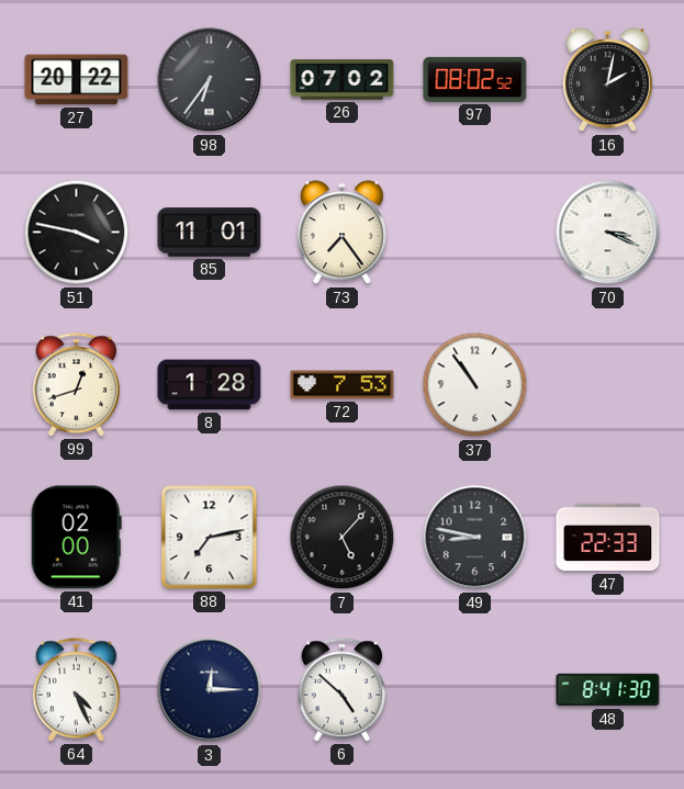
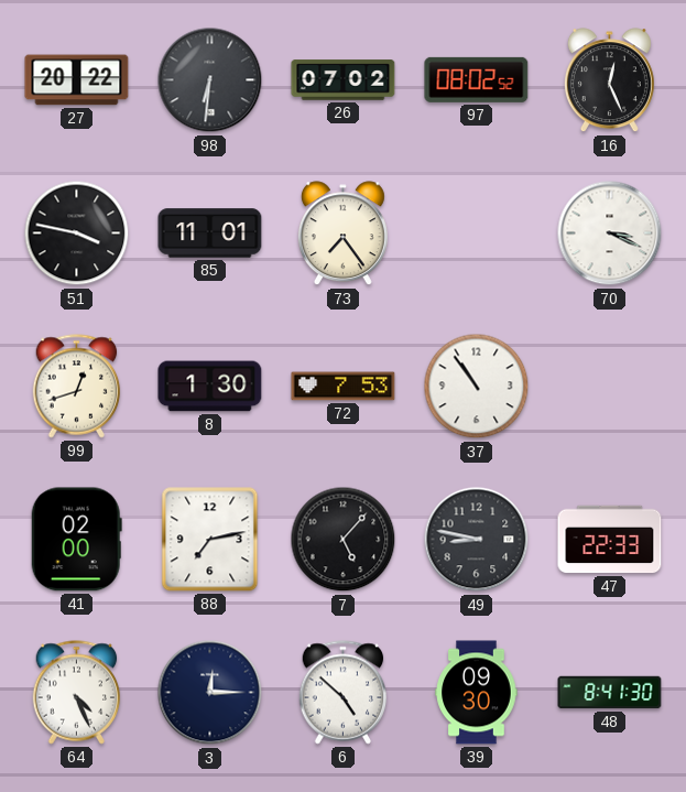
98: 6:36 -> 6:31 (210, 80)
16: 2:02 -> 12:26 (609, 80)
8: 1:28 -> 1:30 (210, 387)
39: none -> 09:30 (477, 693)
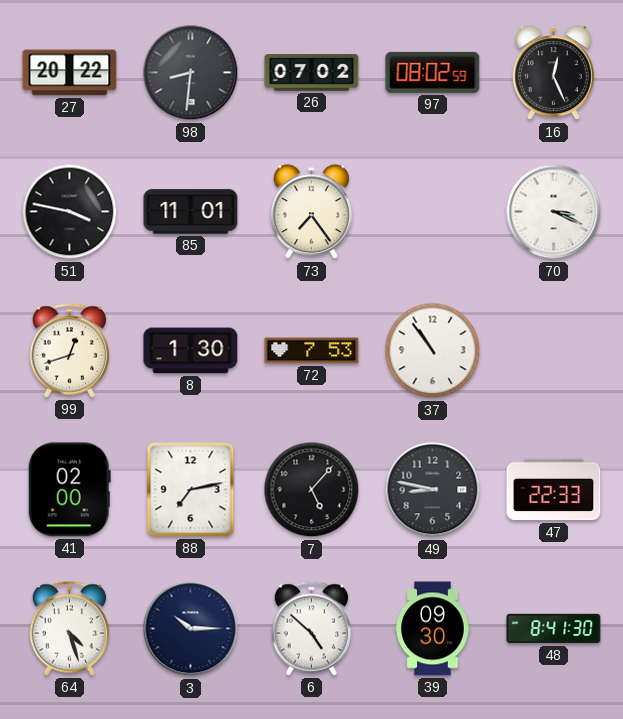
98: 6:31 -> 8:31 (191, 73)
97: 08:02:52 -> 08:02:59 (433, 72)
64: 4:26 -> 4:27 (70, 629)
3: 12:15 -> 10:15 (191, 629)
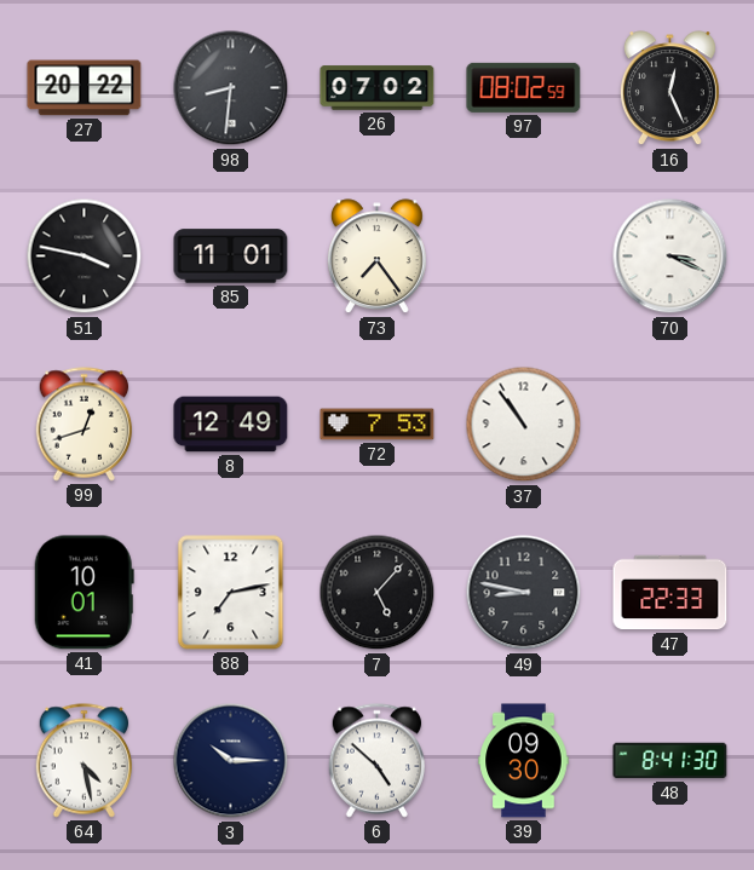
8: 1:30 -> 12:49 (231, 425)
41: 02:00 -> 10:01 (84, 593)
64: 4:27 -> 4:28 (85, 761)
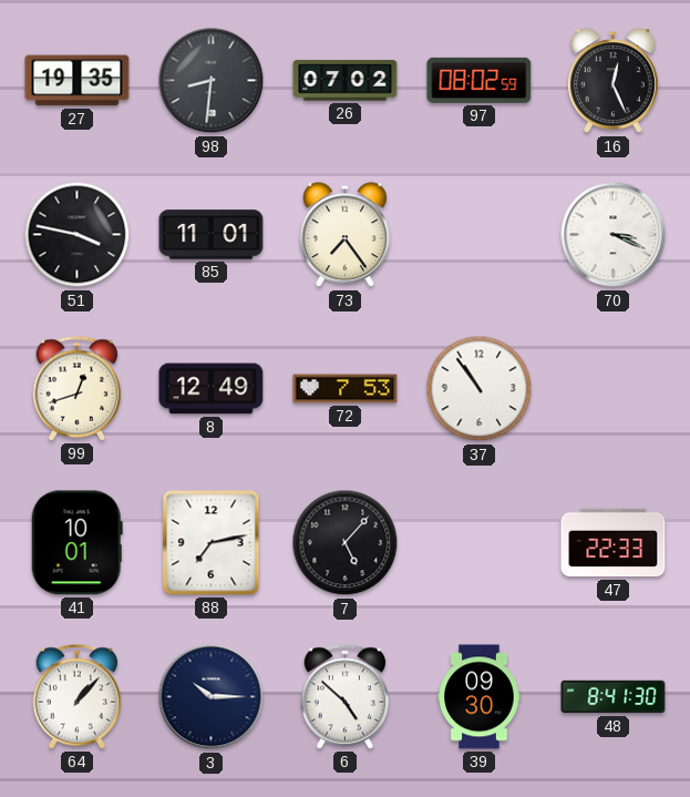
27: 20:22 -> 19:35 (78, 81)
49: 8:47 -> none (524, 593)
64: 4:28 -> 1:07 (78, 697)
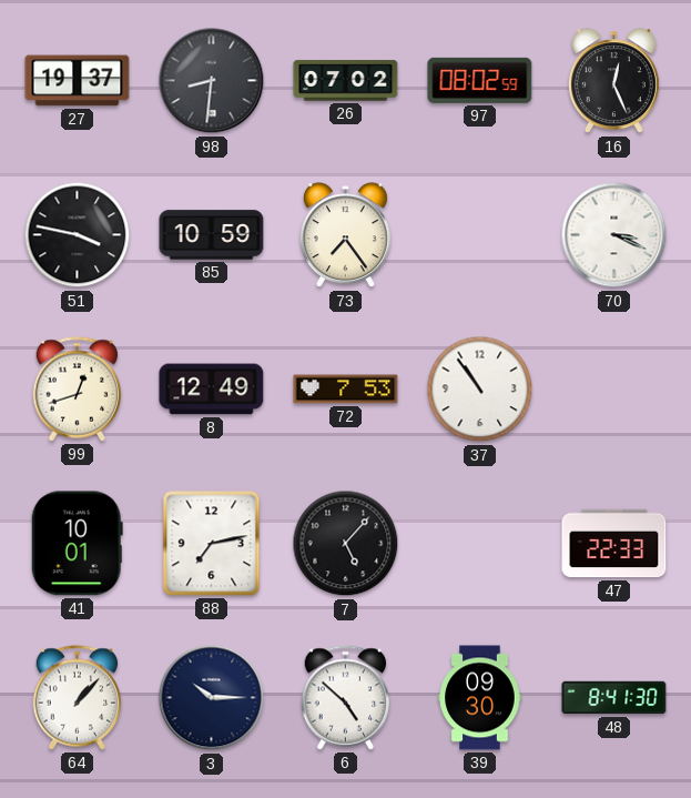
27: 19:35 -> 19:37 (78, 81)
85: 11:01 -> 10:59 (212, 235)
